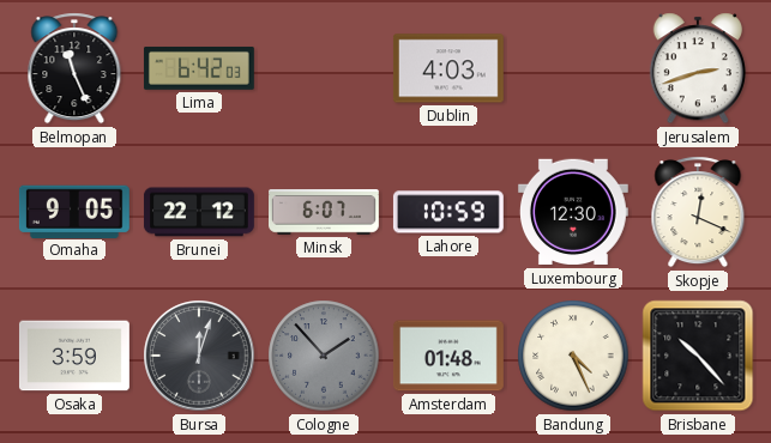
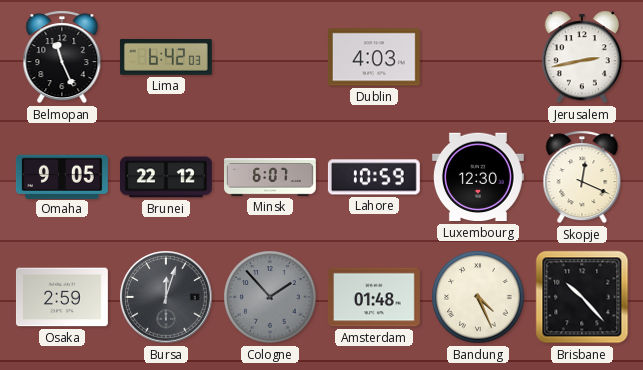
Jerusalem: 2:42 -> 2:43 (582, 57)
Osaka: 3:59 -> 2:59 (62, 297)
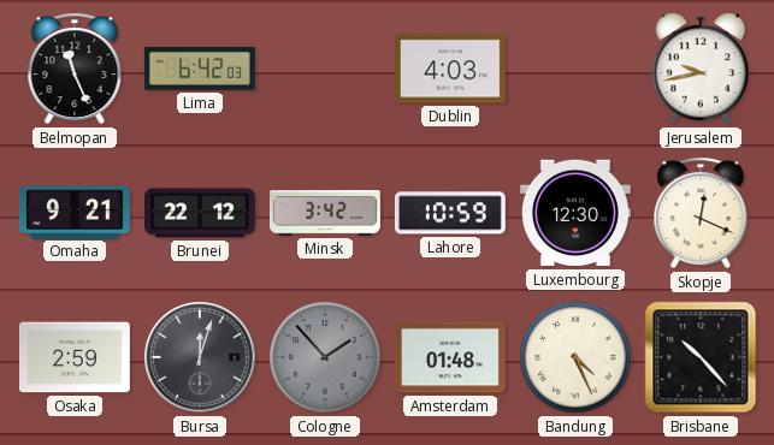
Jerusalem: 2:43 -> 9:43 (701, 69)
Omaha: 9:05 -> 9:21 (75, 212)
Minsk: 6:07 -> 3:42 (326, 213)
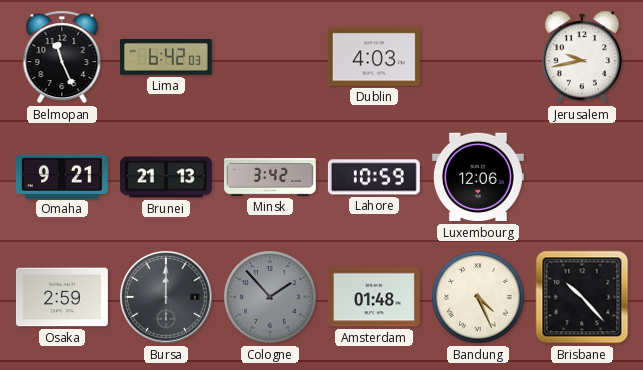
Brunei: 22:12 -> 21:13 (166, 177)
Luxembourg: 12:30 -> 12:06 (478, 177)
Skopje: 12:19 -> none (701, 213)
Bursa: 12:03 -> 12:00 (166, 297)
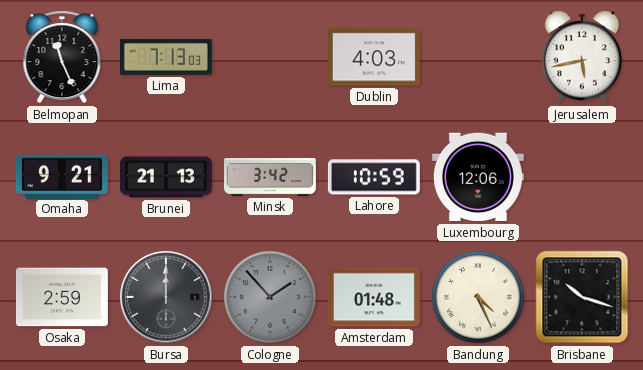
Lima: 6:42 -> 7:13 (166, 57)
Jerusalem: 9:43 -> 5:43 (582, 57)
Brisbane: 10:23 -> 10:18 (582, 297)
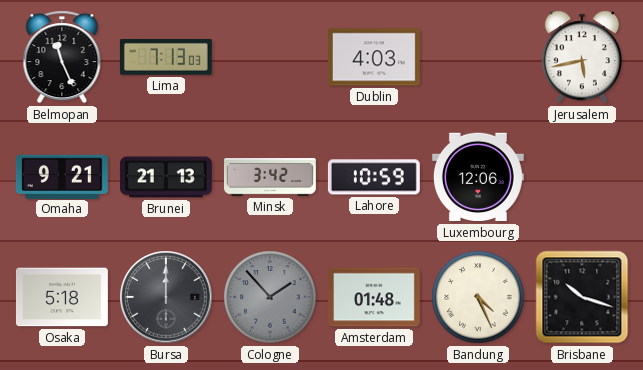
Osaka: 2:59 -> 5:18 (62, 297)
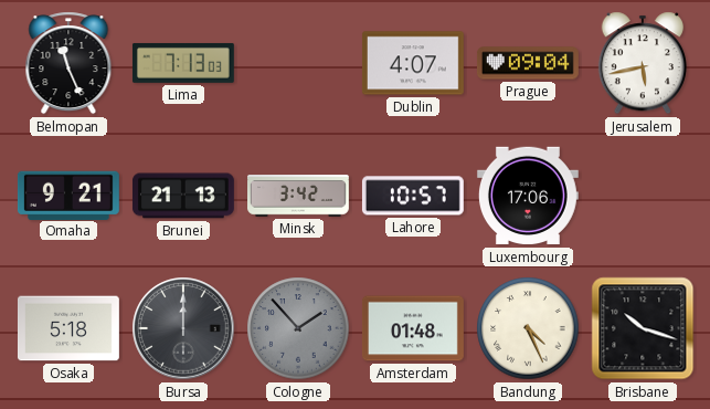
Dublin: 4:03 -> 4:07 (413, 63)
Prague: none -> 09:04 (528, 63)
Lahore: 10:59 -> 10:57 (413, 196)
Luxembourg: 12:06 -> 17:06 (528, 196)
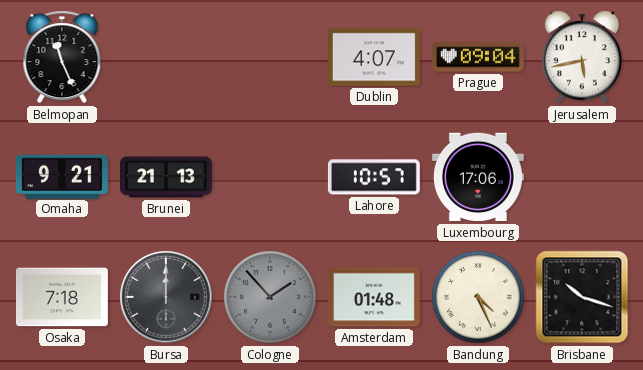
Lima: 7:13 -> none (183, 63)
Minsk: 3:42 -> none (299, 196)
Osaka: 5:18 -> 7:18 (62, 297)
